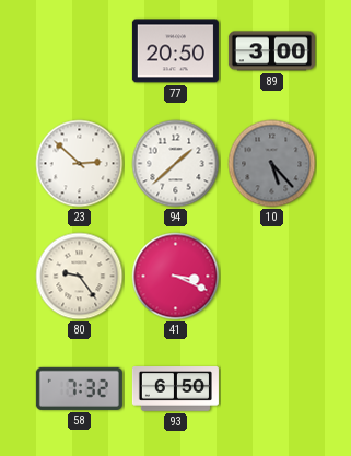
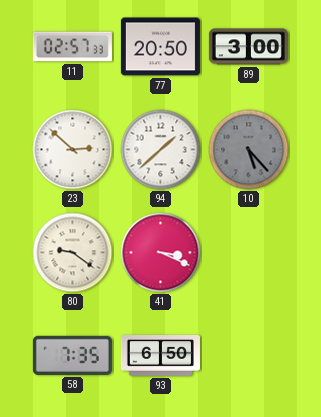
11: none -> 02:57 (72, 47)
80: 9:24 -> 9:21 (73, 253)
58: 7:32 -> 7:35 (72, 355)
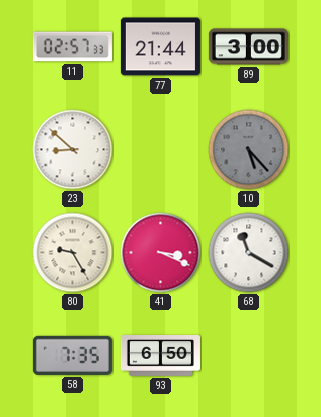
77: 20:50 -> 21:44 (160, 47)
23: 2:52 -> 8:52 (73, 150)
94: 1:38 -> none (161, 150)
80: 9:21 -> 9:25 (73, 253)
68: none -> 11:20 (249, 253)
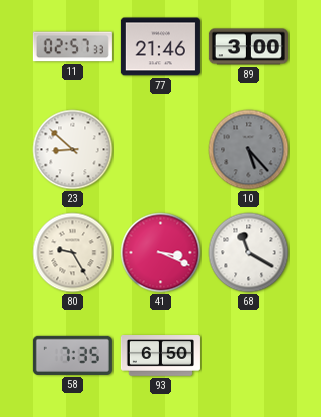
77: 21:44 -> 21:46 (160, 47)
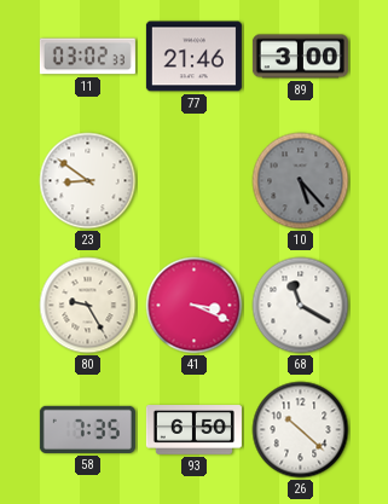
11: 02:57 -> 03:02 (87, 57)
23: 8:52 -> 8:51 (88, 181)
26: none -> 10:22 (301, 430)
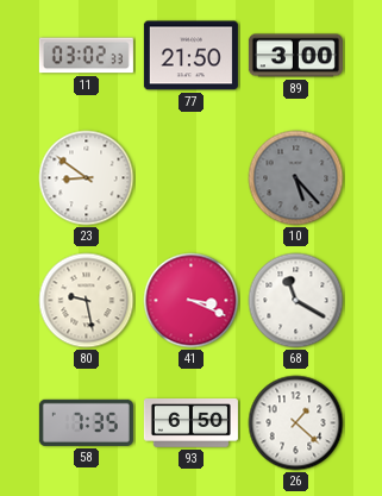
77: 21:46 -> 21:50 (190, 56)
80: 9:25 -> 9:28 (87, 301)
26: 10:22 -> 1:22 (296, 423)
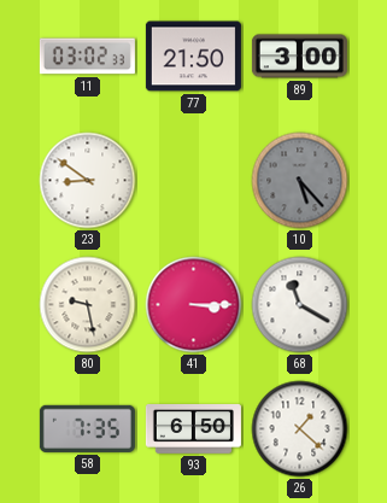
41: 3:19 -> 3:15 (194, 305)
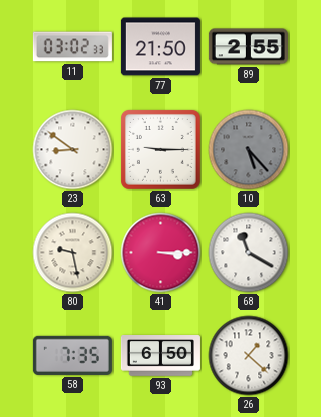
89: 3:00 -> 2:55 (248, 47)
63: none -> 9:15 (160, 149)
